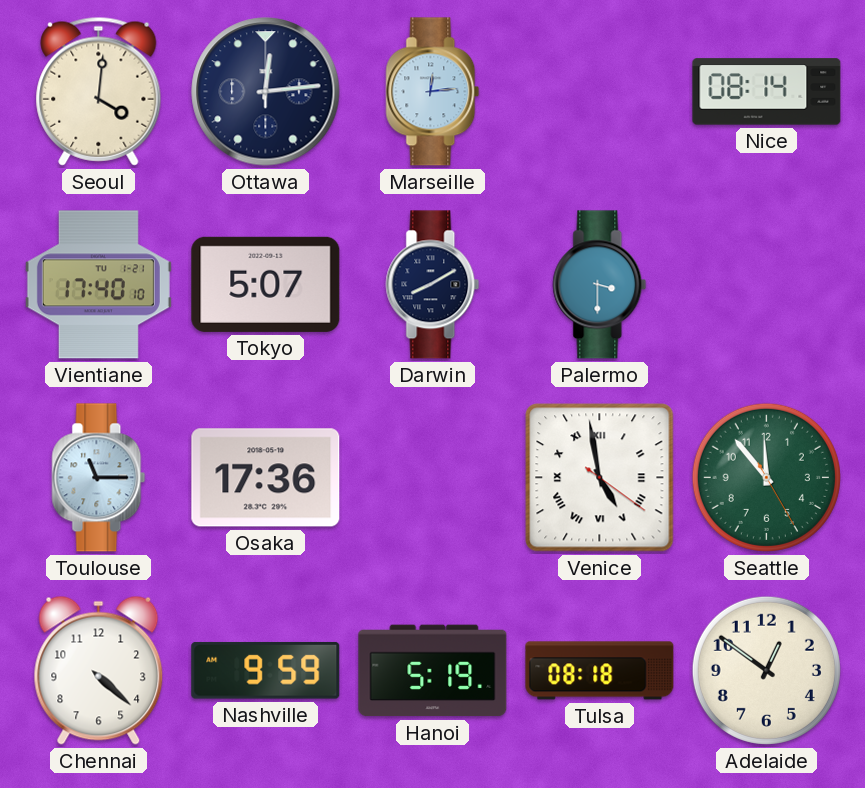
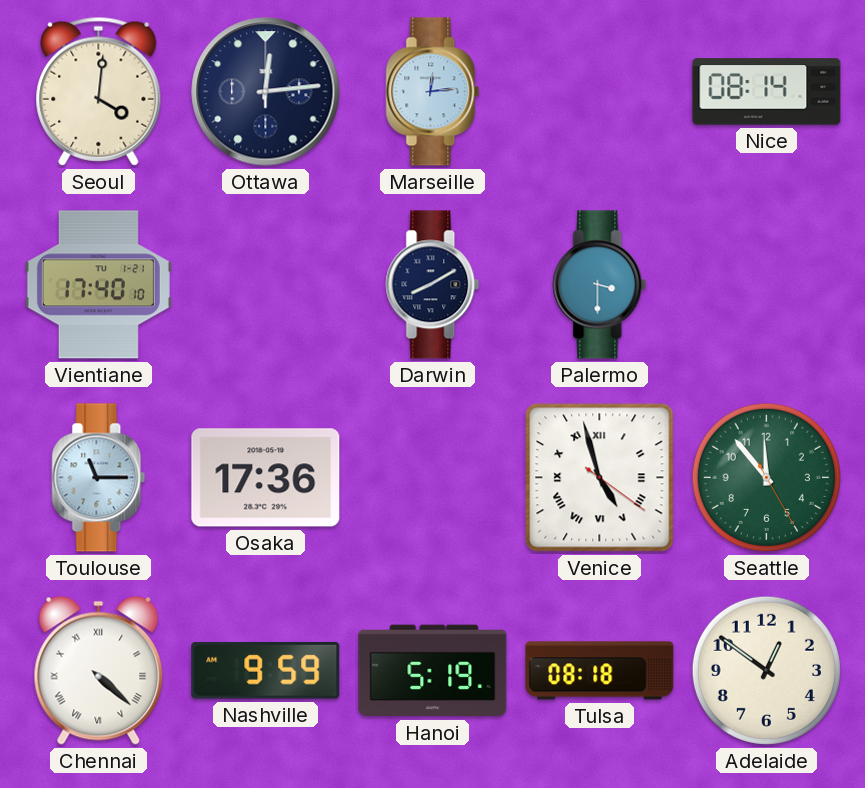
Tokyo: 5:07 -> none (266, 284)
Venice: 4:58 -> 4:57 (600, 478)
Chennai numerals: Arabic -> Roman (99, 670)
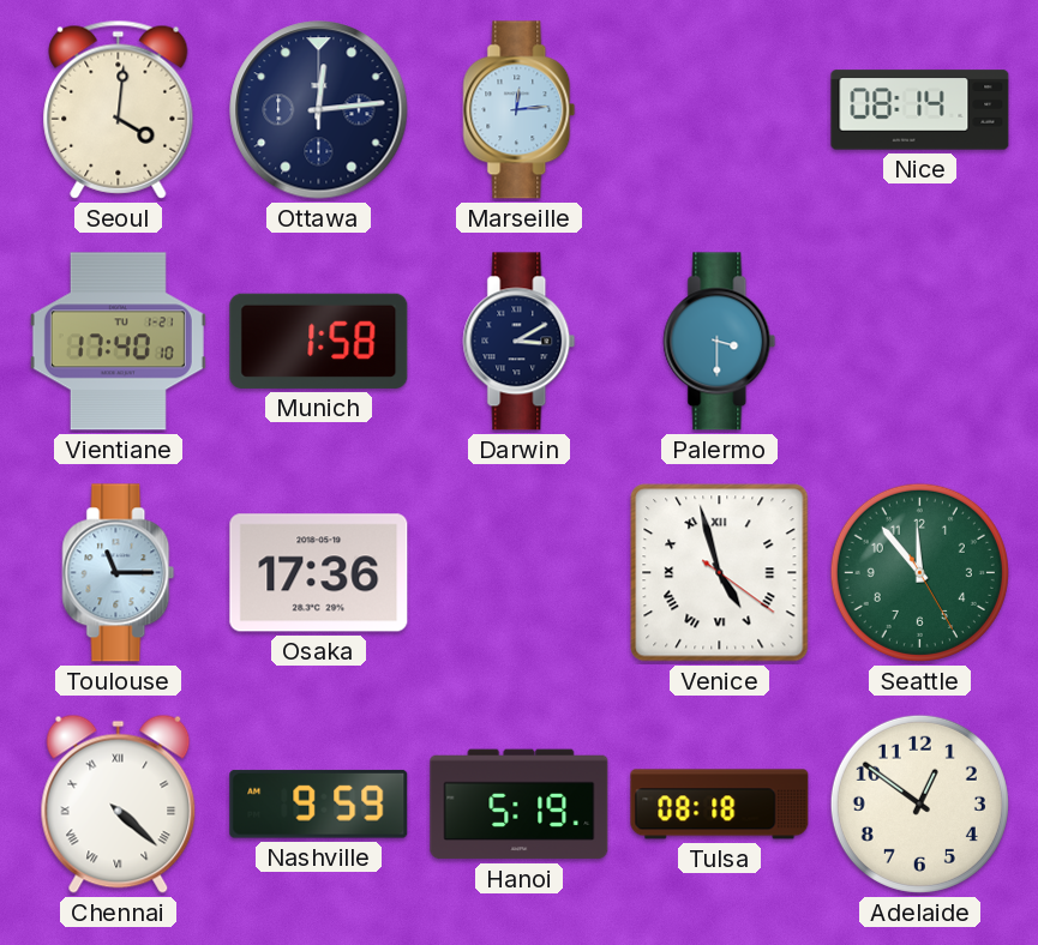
Munich: none -> 1:58 (319, 341)
Darwin: 8:10 -> 3:10 (520, 342)
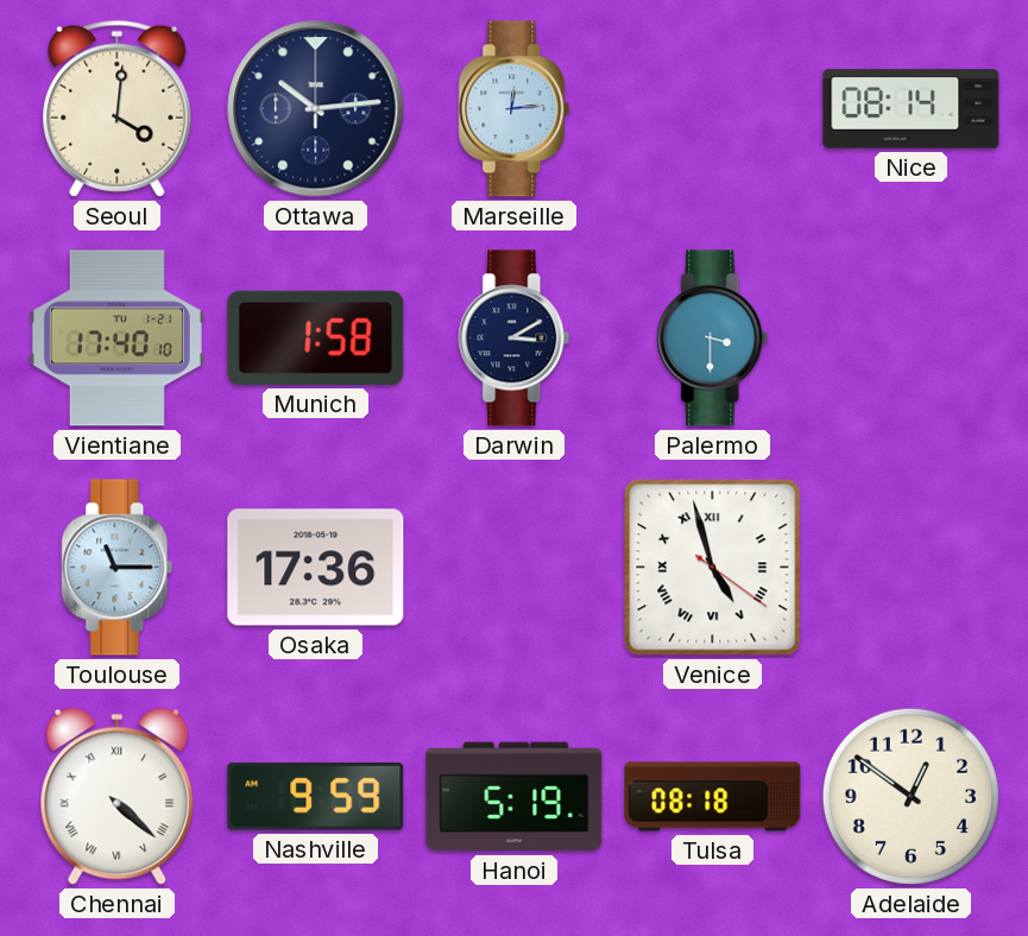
Ottawa: 12:14 -> 10:14 (316, 109)
Seattle: 11:53 -> none (919, 572)
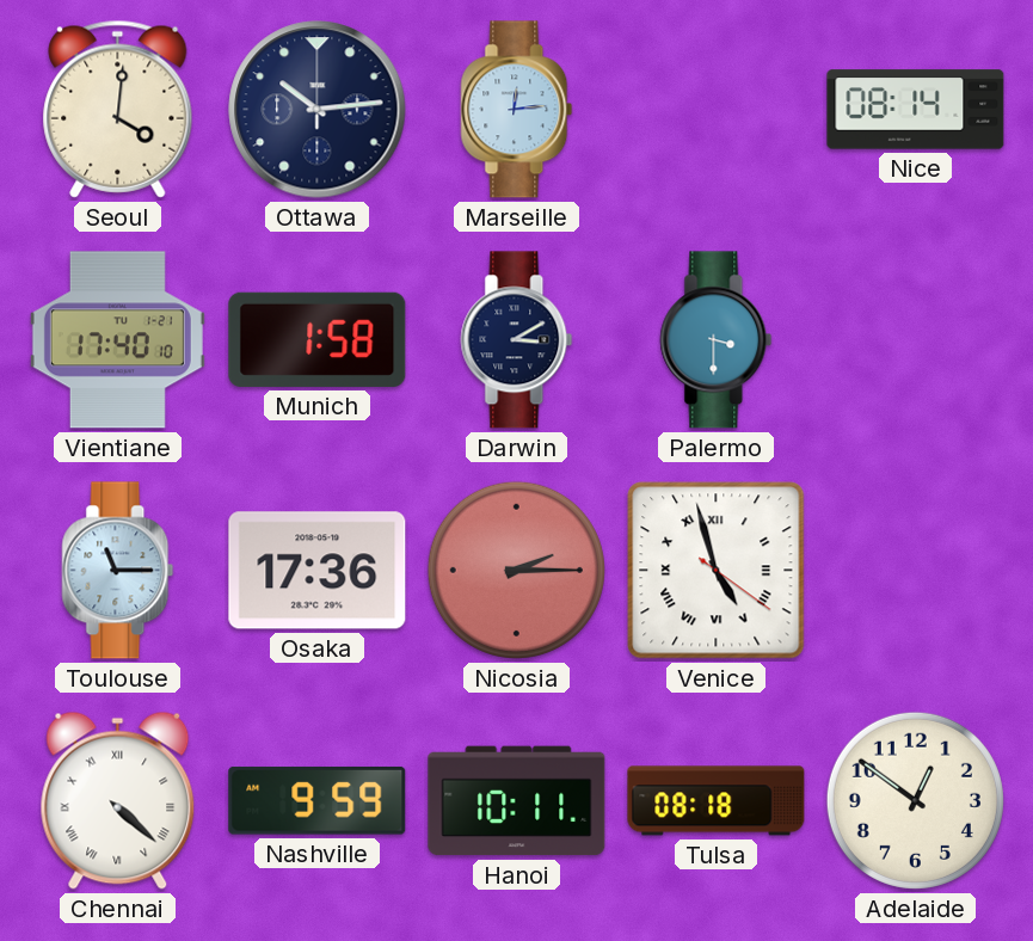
Nicosia: none -> 2:15 (516, 570)
Hanoi: 5:19 -> 10:11 (517, 801)
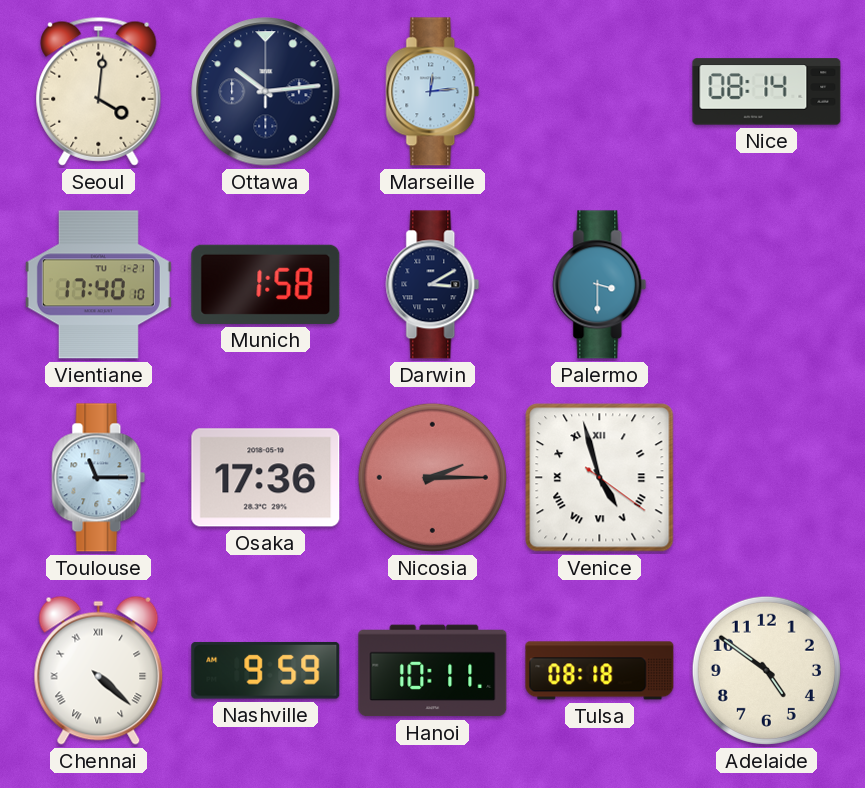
Adelaide: 12:51 -> 4:51 (766, 670)
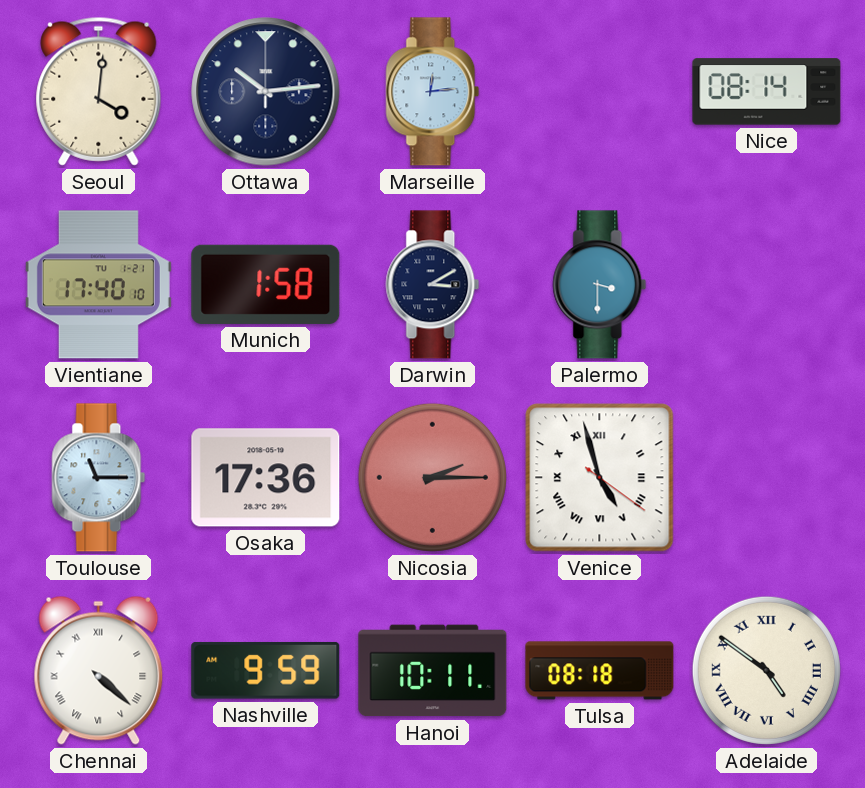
Adelaide numerals: Arabic -> Roman (766, 670)
